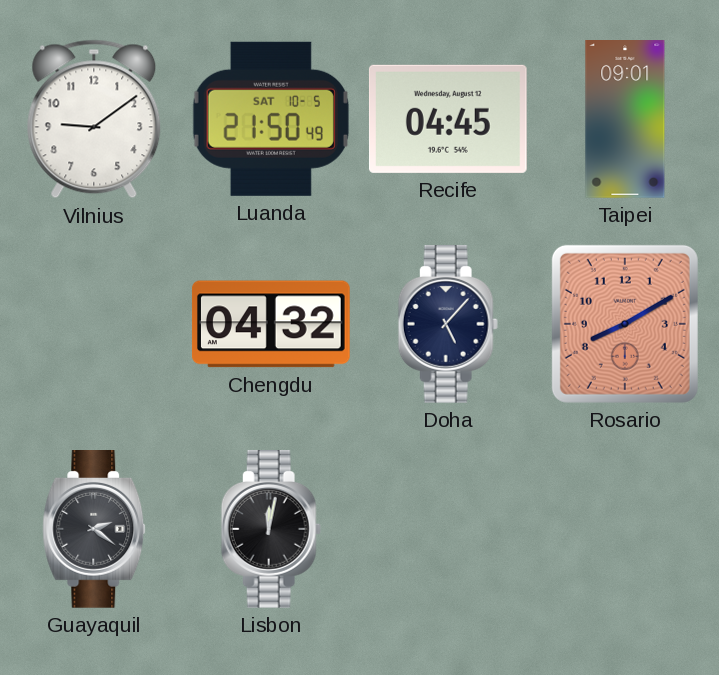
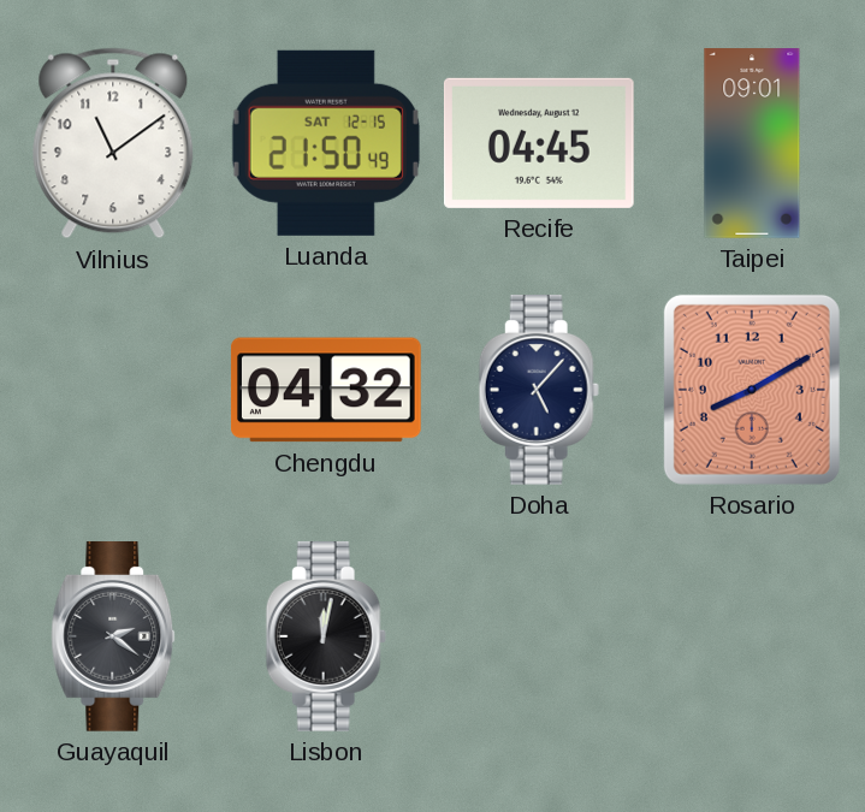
Vilnius: 9:09 -> 11:09 (113, 143)
Luanda date: SAT 10-5 -> SAT 12-15 (326, 143)
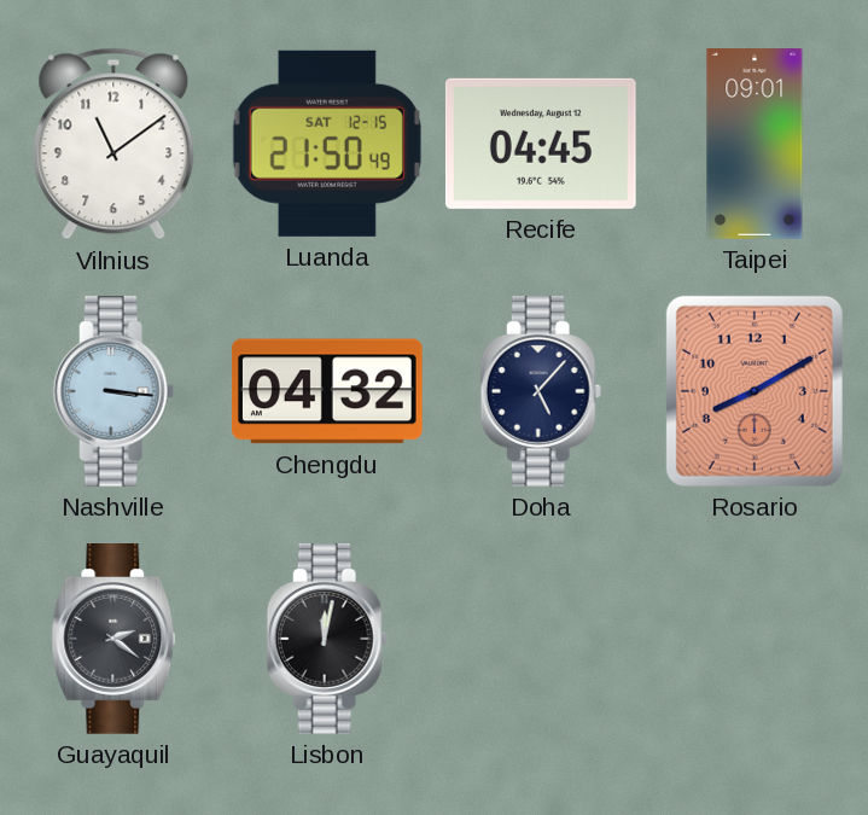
Nashville: none -> 3:16 (113, 392)
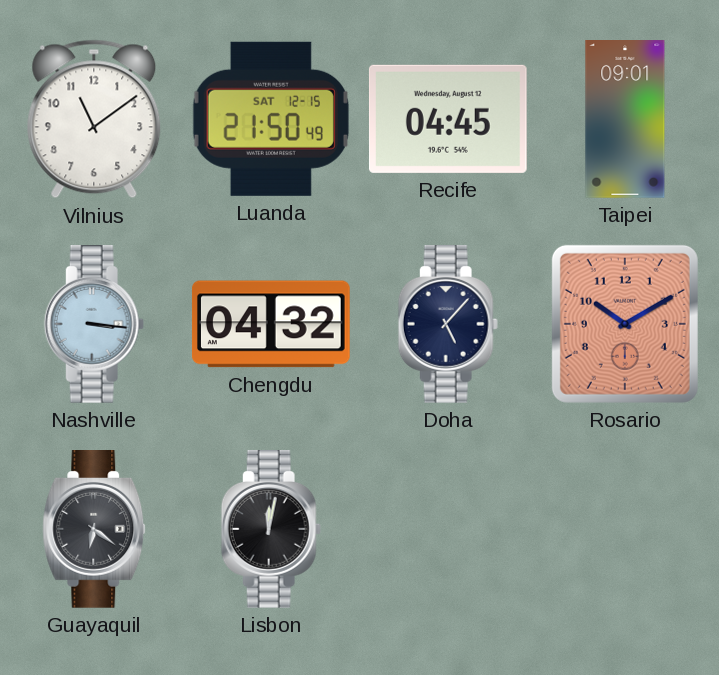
Rosario: 8:10 -> 10:10 (625, 324)
Guayaquil: 2:21 -> 6:21 (94, 530)
